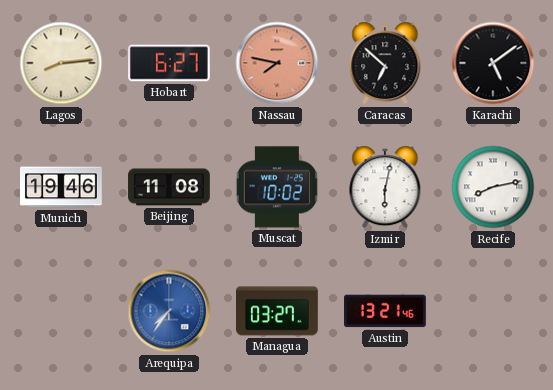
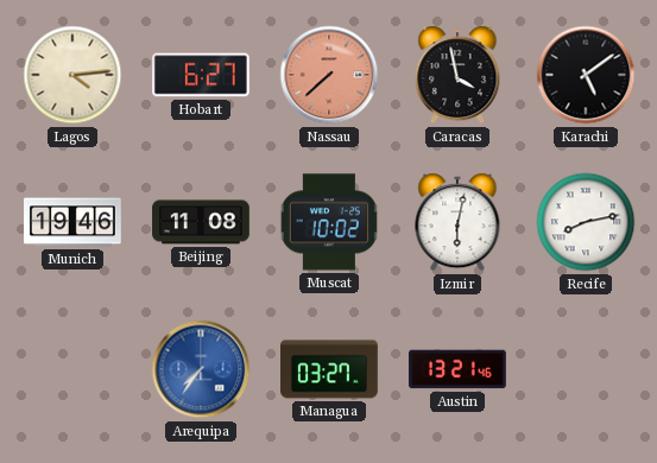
Lagos: 8:14 -> 4:14 (72, 75)
Nassau: 7:47 -> 7:38 (329, 75)
Caracas: 6:52 -> 3:58 (457, 75)
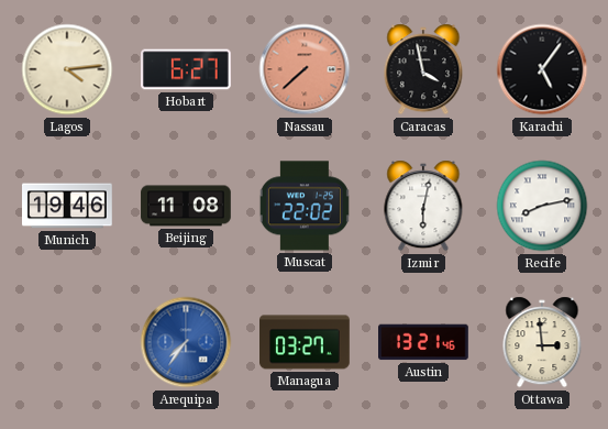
Karachi: 5:09 -> 5:06 (542, 69)
Muscat: 10:02 -> 22:02 (305, 206)
Ottawa: none -> 2:59 (542, 342)
